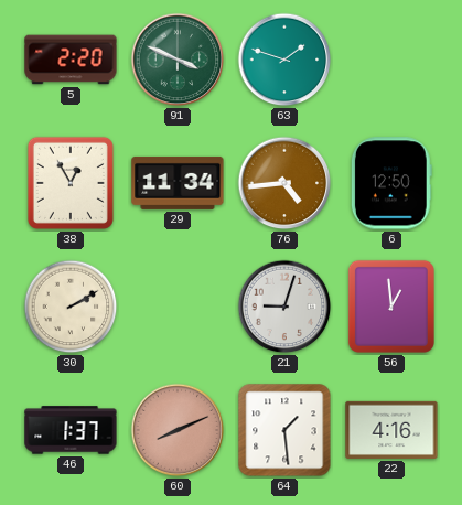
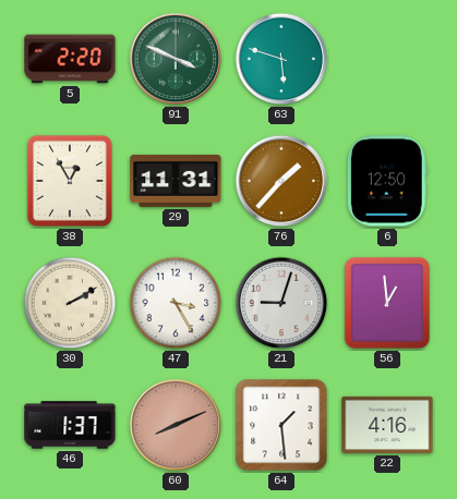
63: 1:48 -> 5:48 (281, 59)
29: 11:34 -> 11:31 (176, 181)
76: 4:44 -> 1:37 (281, 181)
47: none -> 3:25 (176, 303)
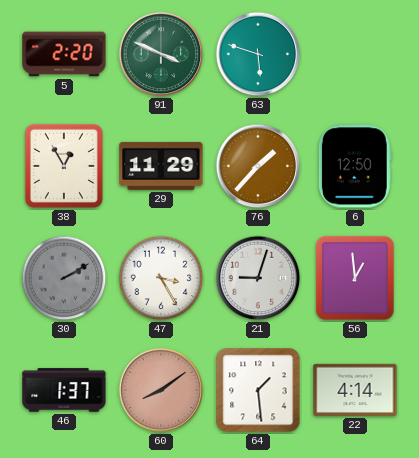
29: 11:31 -> 11:29 (161, 166)
30 dial: cream -> grey (64, 278)
60: 8:11 -> 8:09 (161, 390)
22: 4:16 -> 4:14 (355, 390)
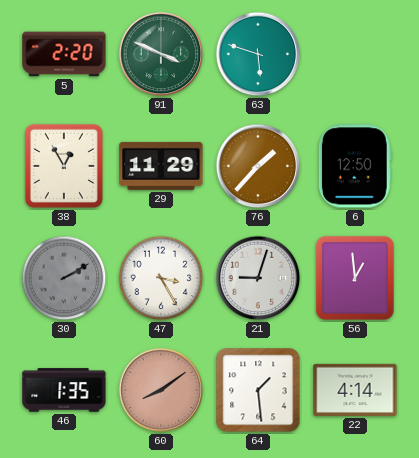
46: 1:37 -> 1:35 (64, 390)
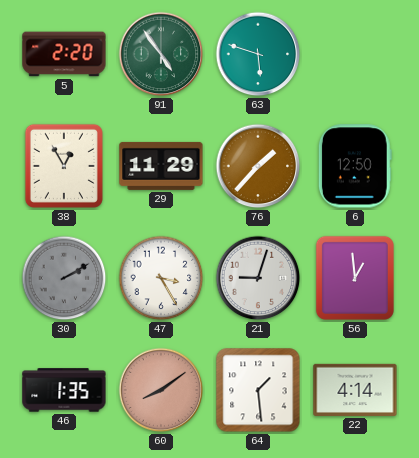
91: 3:49 -> 4:54 (161, 54)
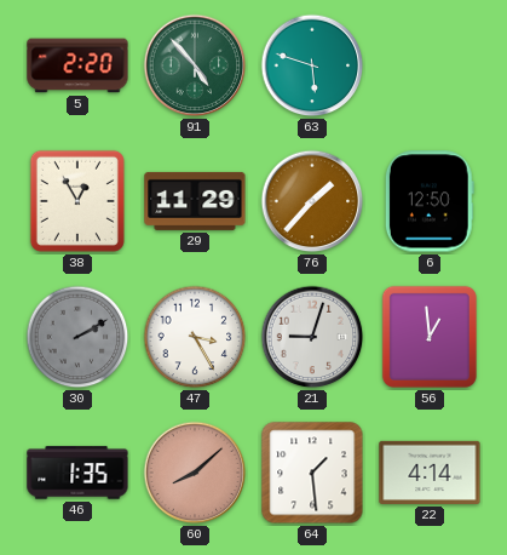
91: 4:54 -> 4:53 (195, 65)
60: 8:09 -> 8:08 (195, 473)
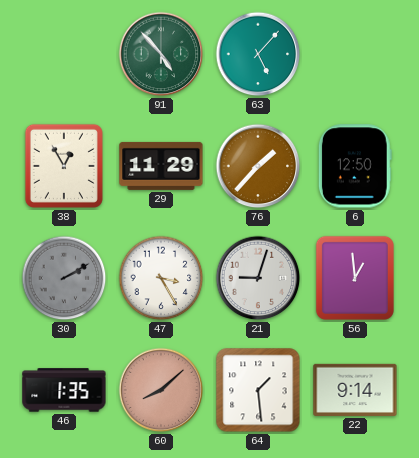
5: 2:20 -> none (77, 65)
63: 5:48 -> 5:07 (258, 54)
22: 4:14 -> 9:14 (355, 390)
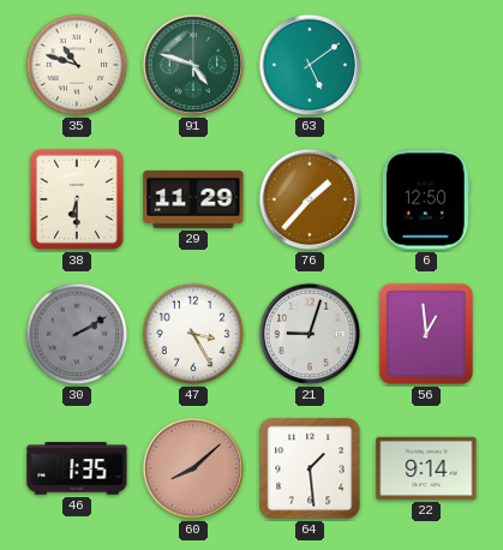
35: none -> 10:48 (77, 65)
91: 4:53 -> 4:48 (193, 65)
63: 5:07 -> 5:09 (310, 65)
38: 12:55 -> 6:30 (77, 199)
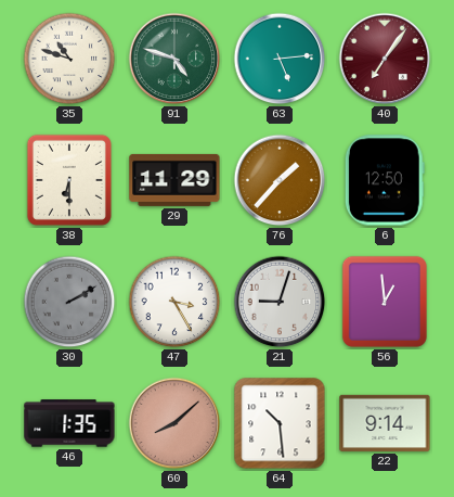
63: 5:09 -> 5:14 (280, 59)
40: none -> 7:06 (385, 59)
64: 1:29 -> 10:29 (280, 423)
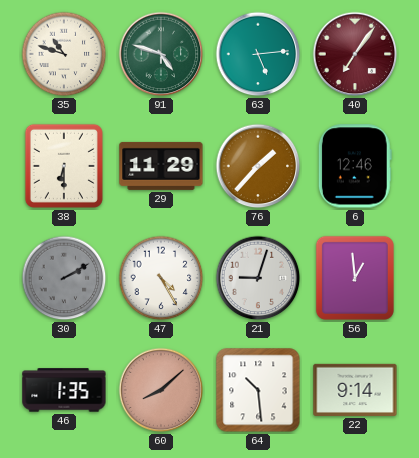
6: 12:50 -> 12:46 (355, 166)
47: 3:25 -> 4:25 (161, 278)
